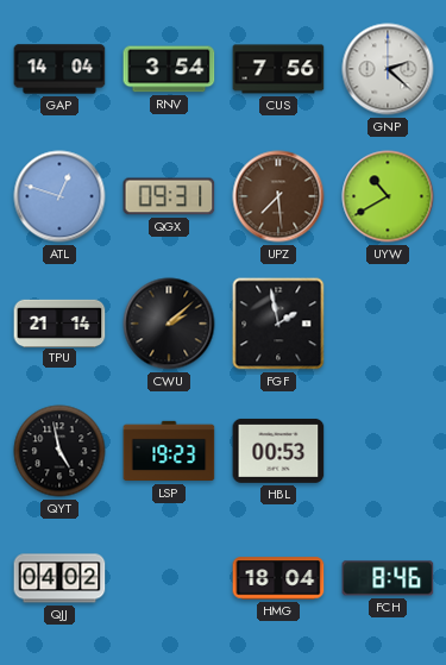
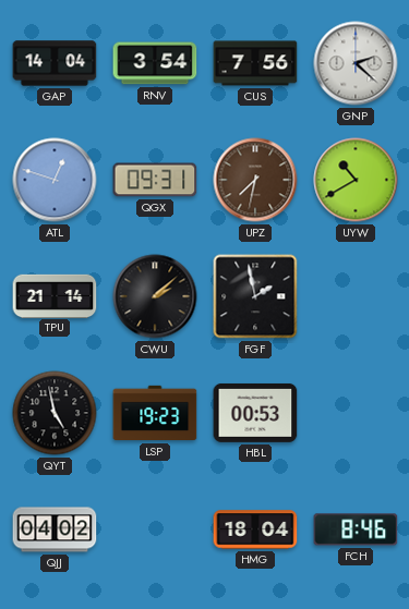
UPZ: 7:29 -> 7:32 (255, 180)
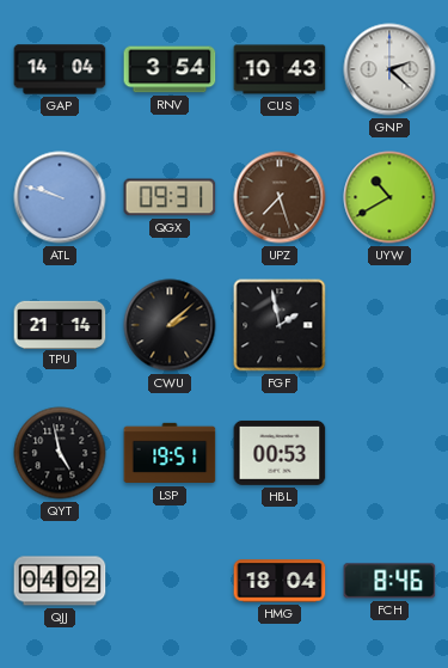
CUS: 7:56 -> 10:43 (280, 69)
ATL: 12:48 -> 9:48 (60, 197)
UPZ: 7:32 -> 7:27 (280, 197)
LSP: 19:23 -> 19:51 (170, 453)
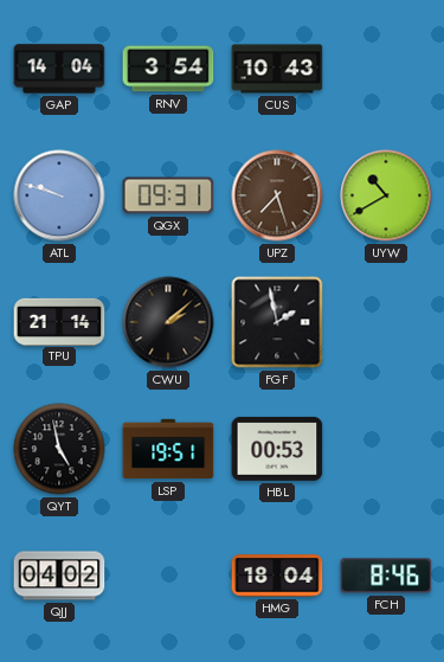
GNP: 2:22 -> none (389, 69)
